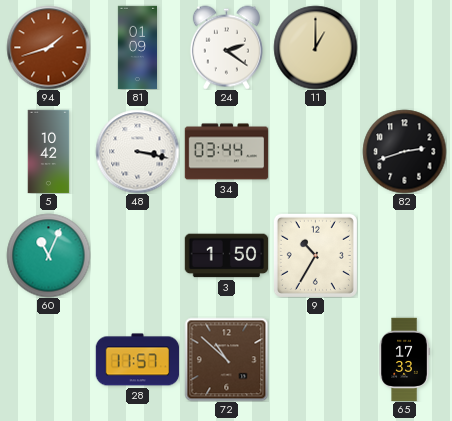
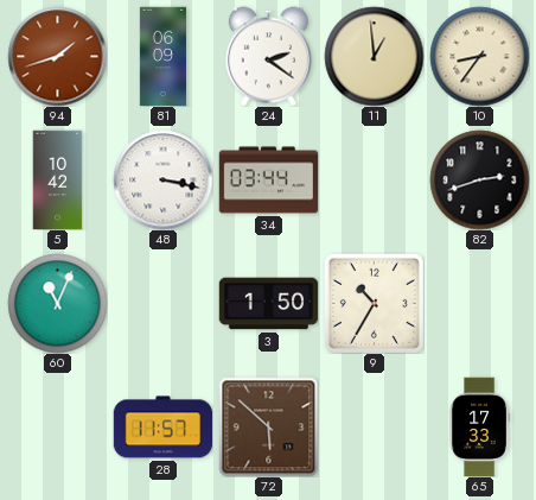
81: 01:09 -> 06:09 (162, 56)
11: 1:00 -> 12:59 (374, 56)
10: none -> 8:36 (479, 56)
72: 10:52 -> 5:52 (268, 426)
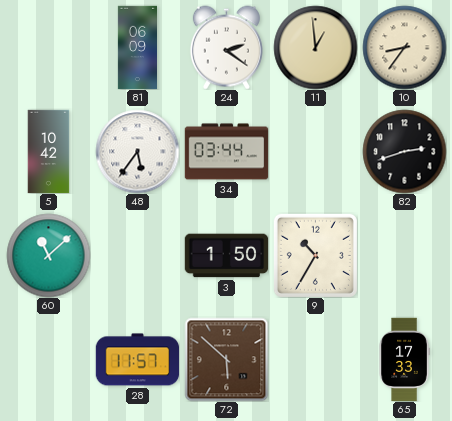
94: 1:42 -> none (57, 56)
48: 3:17 -> 5:36 (137, 151)
60: 11:04 -> 11:08 (48, 255)
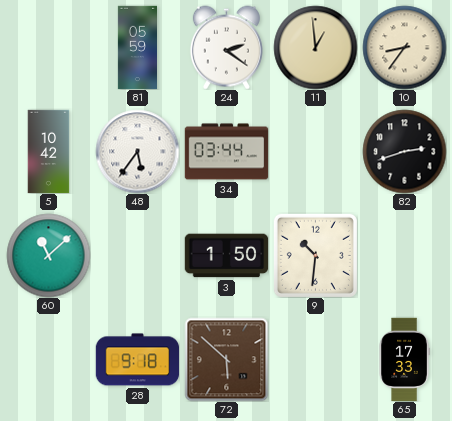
81: 06:09 -> 05:59 (137, 47)
9: 10:35 -> 10:31 (315, 255)
28: 11:57 -> 9:18 (137, 360)
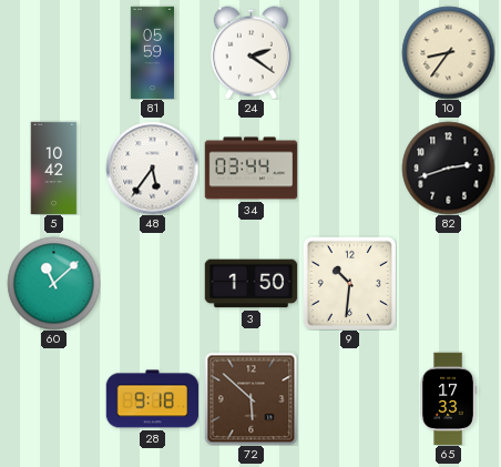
11: 12:59 -> none (315, 47)
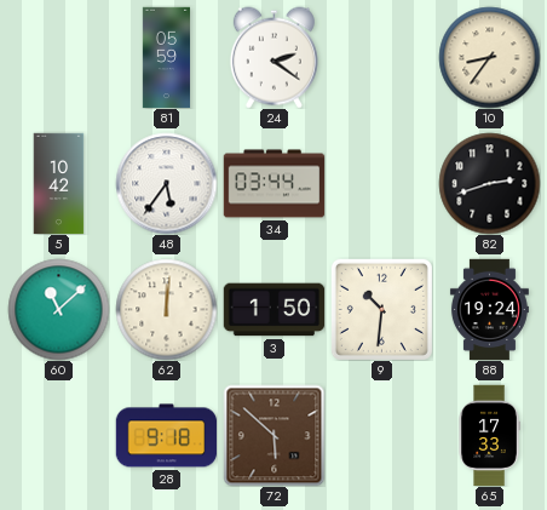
62: none -> 12:01 (166, 309)
88: none -> 19:24 (489, 309)
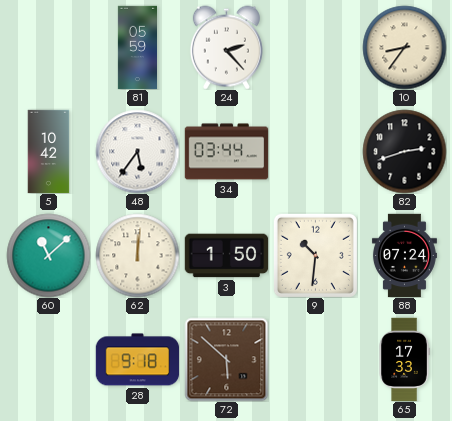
24: 2:21 -> 2:23 (226, 47)
88: 19:24 -> 07:24 (404, 255)
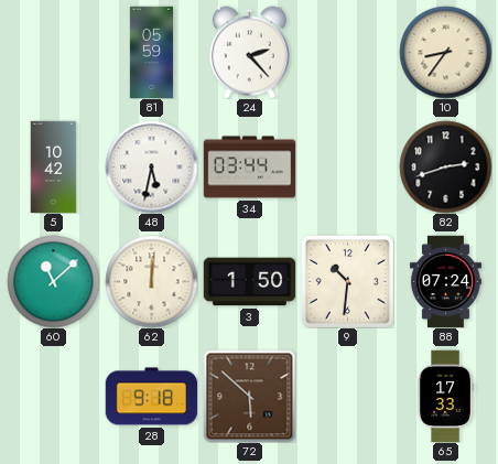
48: 5:36 -> 5:32 (151, 166)
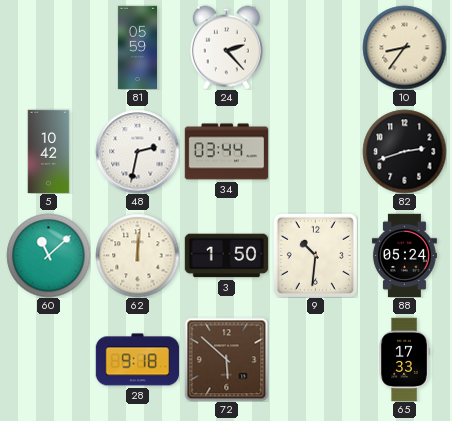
48: 5:32 -> 2:32 (137, 151)
88: 07:24 -> 05:24 (404, 255)
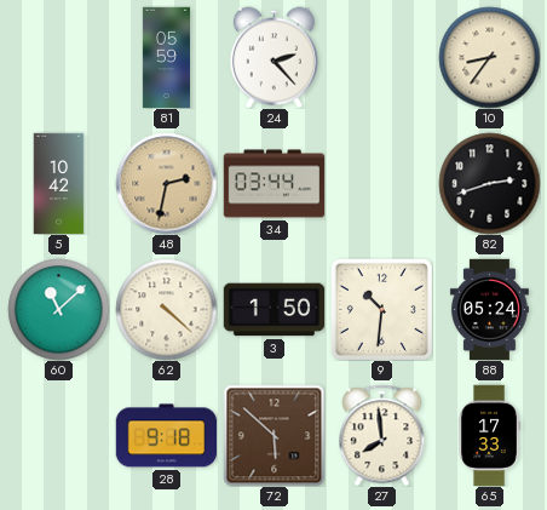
48 dial: white -> champagne (166, 183)
62: 12:01 -> 4:22 (166, 309)
27: none -> 7:59 (382, 435)
